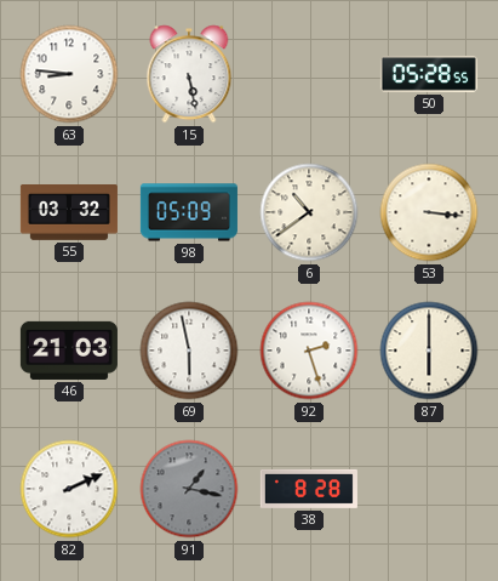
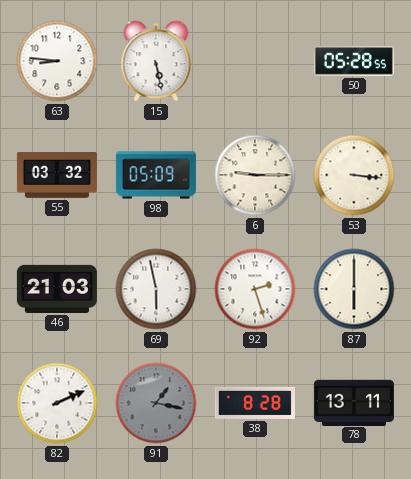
6: 10:39 -> 9:15 (255, 175)
78: none -> 13:11 (354, 402)
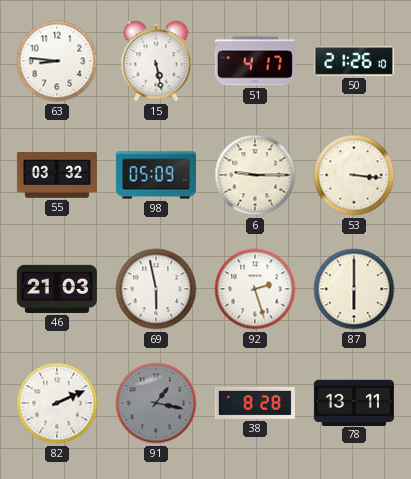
51: none -> 4:17 (255, 61)
50: 05:28 -> 21:26 (354, 61)
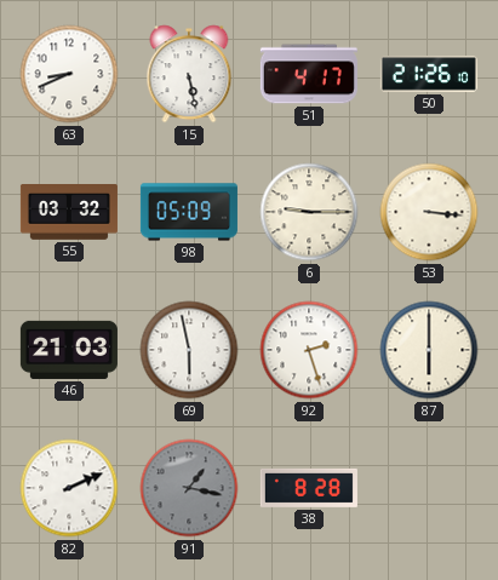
63: 8:46 -> 8:41 (69, 74)
78: 13:11 -> none (354, 402)
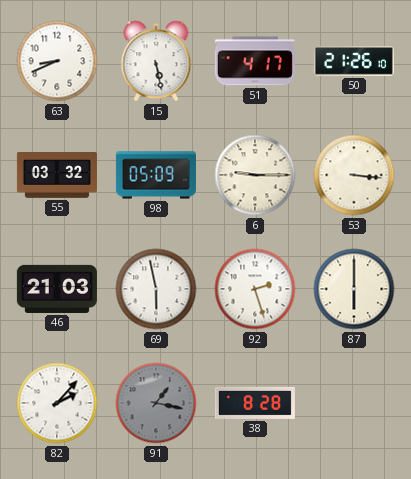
82: 2:11 -> 2:07 (57, 403)
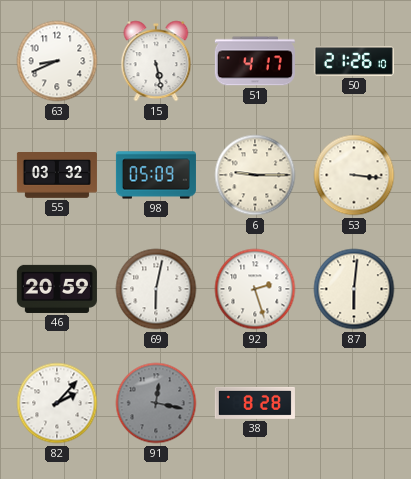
46: 21:03 -> 20:59 (57, 289)
69: 5:58 -> 6:02 (156, 289)
87: 6:00 -> 6:01 (354, 289)
91: 1:17 -> 12:17 (156, 403)
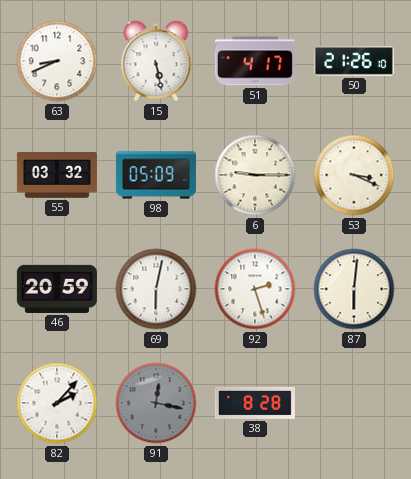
53: 3:16 -> 3:19 (354, 175)
